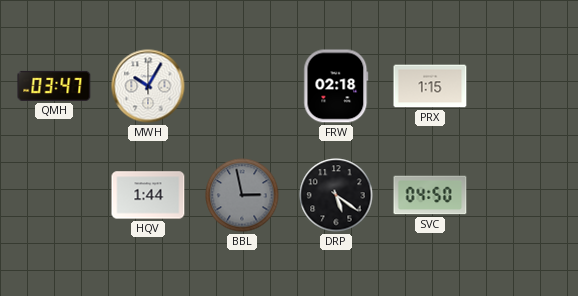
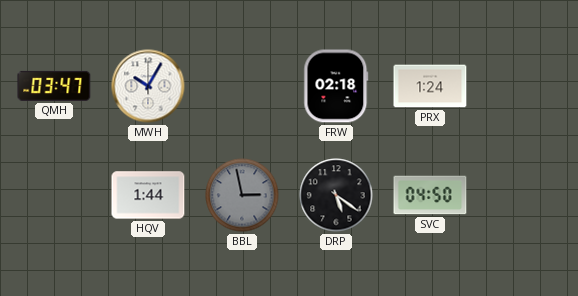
PRX: 1:15 -> 1:24 (430, 86)
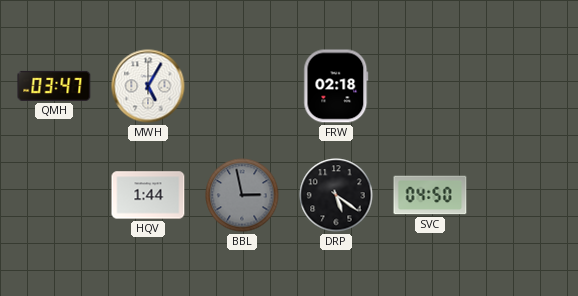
MWH: 10:05 -> 5:05 (148, 86)
PRX: 1:24 -> none (430, 86)
